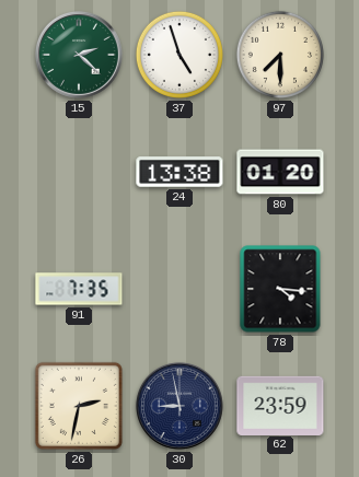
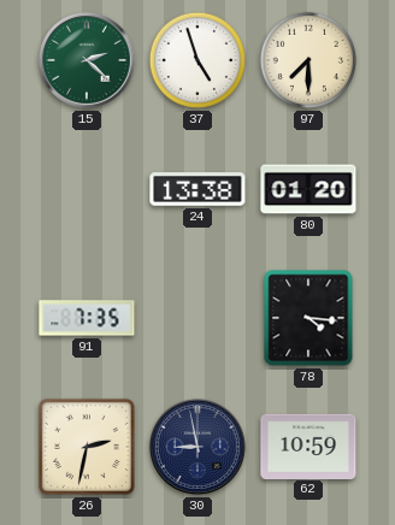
62: 23:59 -> 10:59 (308, 446)
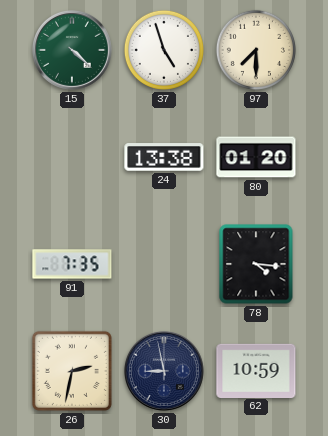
15: 2:22 -> 4:22 (72, 50)
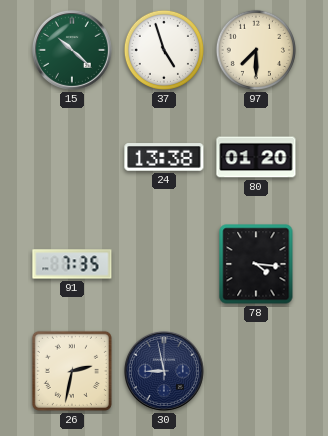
15: 4:22 -> 10:22 (72, 50)
62: 10:59 -> none (256, 370)
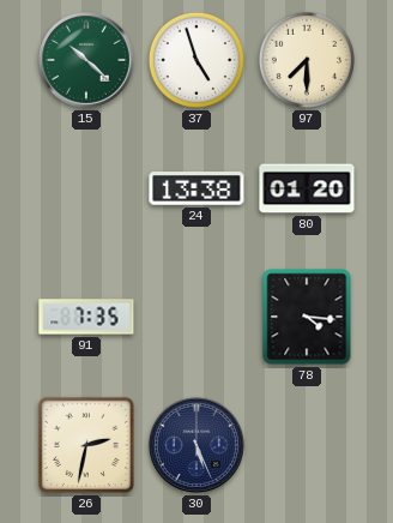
30: 8:58 -> 5:26 (196, 445)
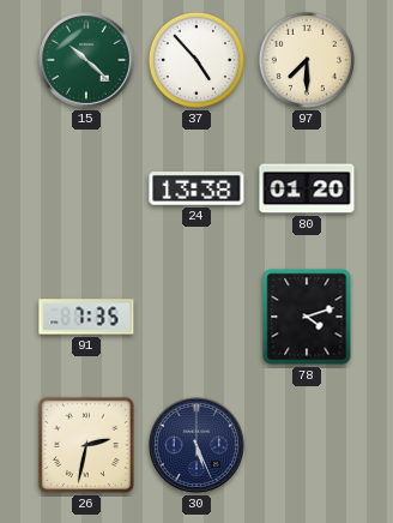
37: 4:57 -> 4:53 (196, 60)
78: 4:16 -> 4:12 (307, 317)
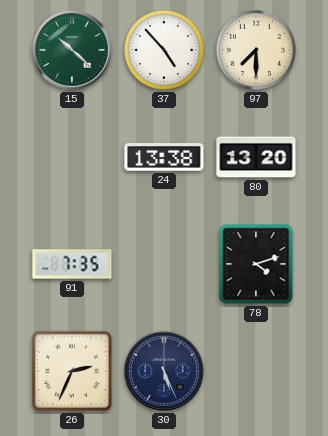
80: 01:20 -> 13:20 (256, 157)
26: 2:32 -> 2:34 (72, 371)
